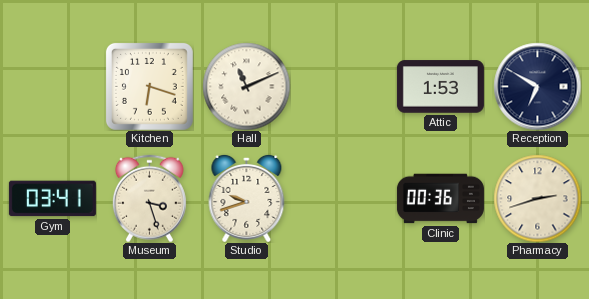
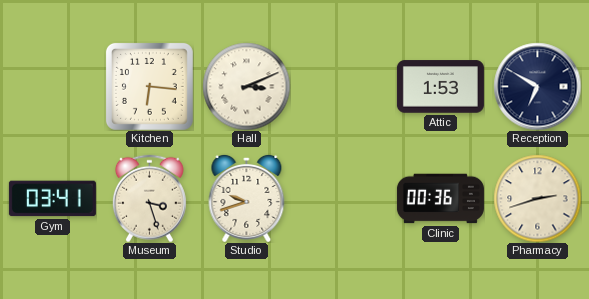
Kitchen: 6:18 -> 6:16 (149, 86)
Hall: 11:11 -> 3:11 (246, 86)
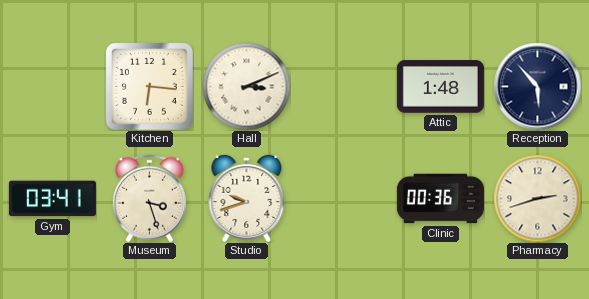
Attic: 1:53 -> 1:48 (440, 87)
Reception: 6:50 -> 5:53 (537, 86)
